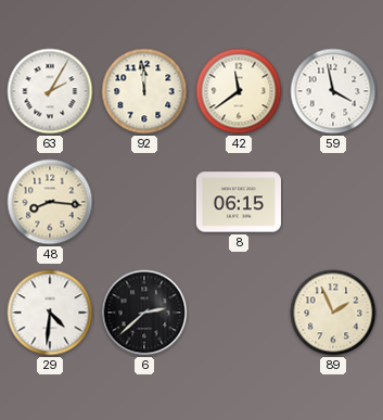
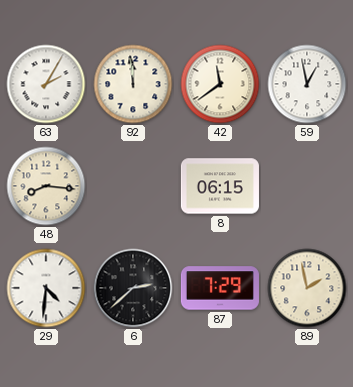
59: 3:58 -> 12:58 (307, 84)
87: none -> 7:29 (220, 288)
89: 1:56 -> 1:58 (307, 288)
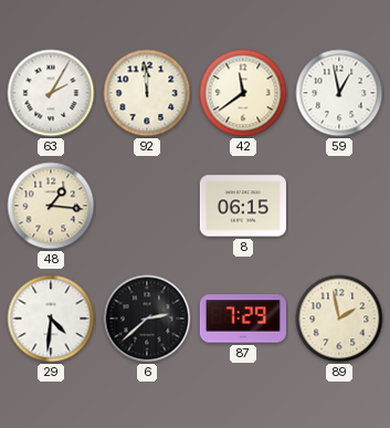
48: 8:16 -> 1:16 (51, 206)
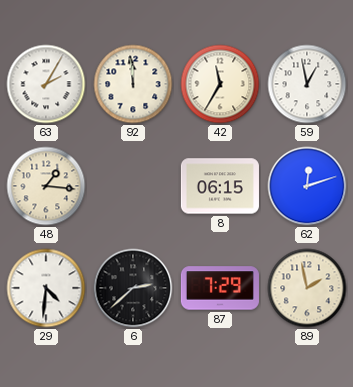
42: 11:39 -> 11:35 (220, 84)
62: none -> 12:12 (307, 186)
